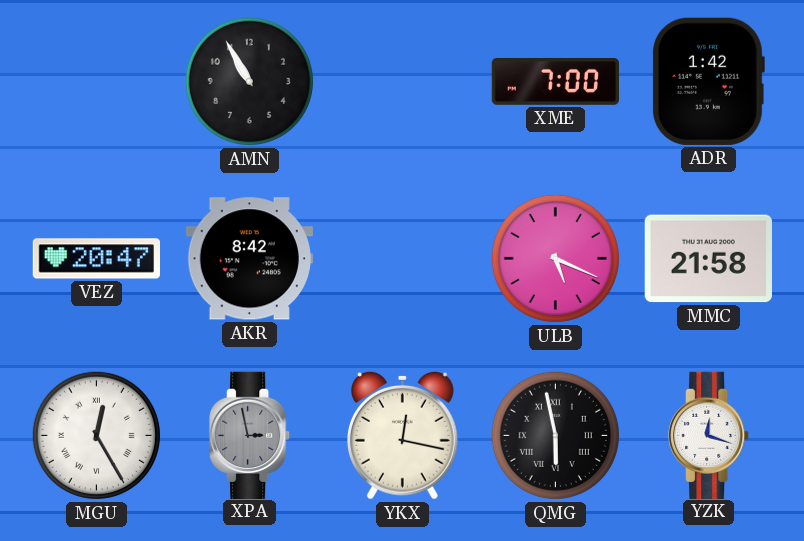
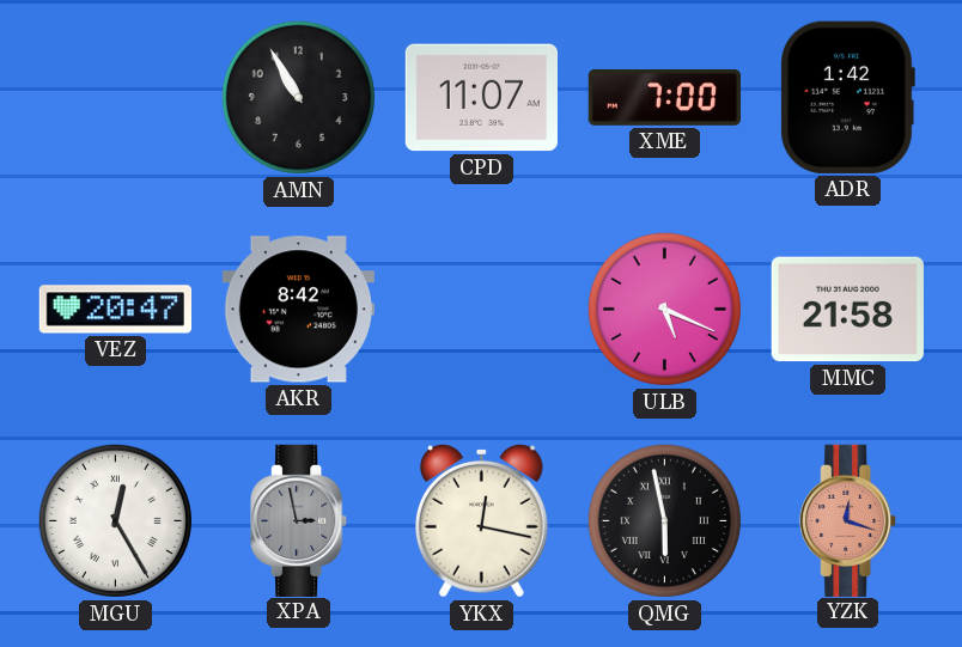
CPD: none -> 11:07 (481, 98)
YZK dial: white -> salmon (848, 520)
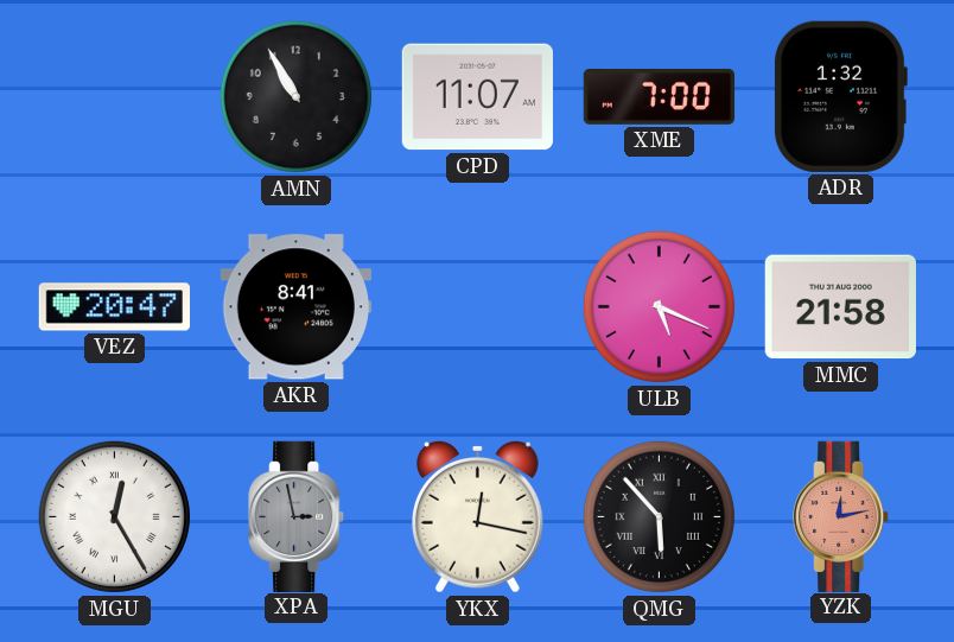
ADR: 1:42 -> 1:32 (840, 96)
AKR: 8:42 -> 8:41 (295, 307)
QMG: 5:58 -> 5:53 (659, 516)
YZK: 12:18 -> 12:13 (841, 516)
